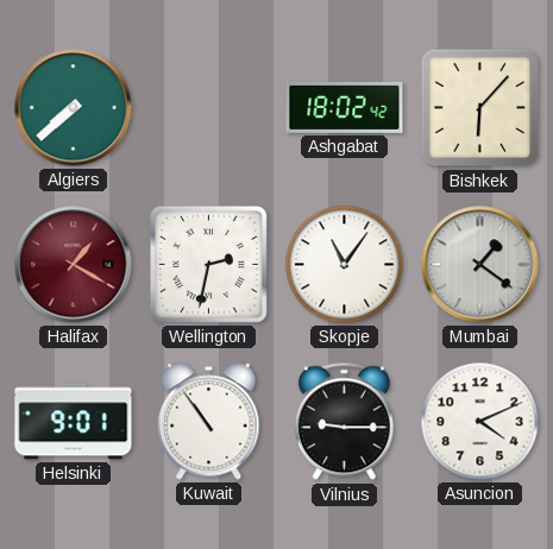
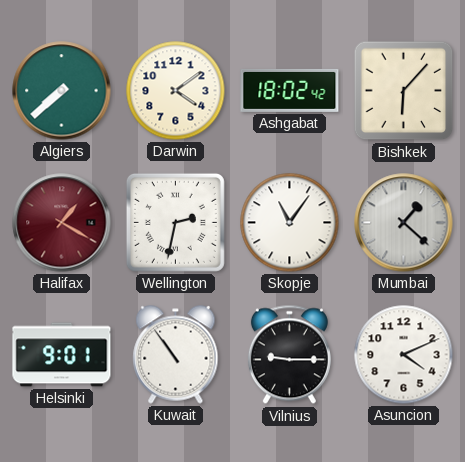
Darwin: none -> 4:09 (176, 91)
Mumbai: 1:21 -> 1:22 (404, 223)
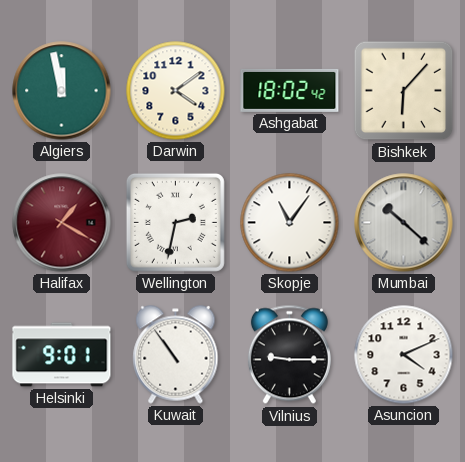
Algiers: 7:38 -> 11:58 (62, 91)
Mumbai: 1:22 -> 10:22 (404, 223)
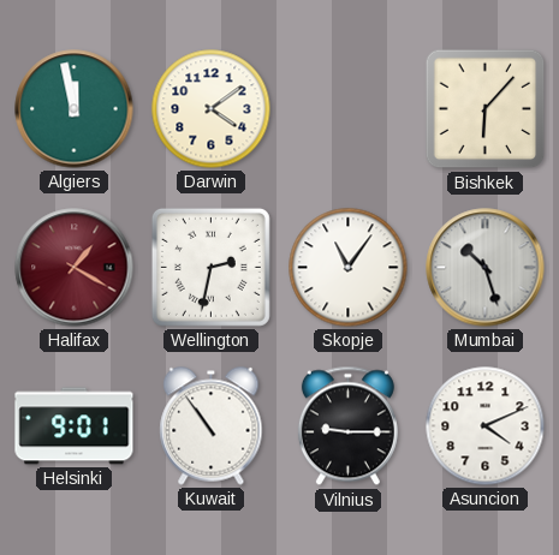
Ashgabat: 18:02 -> none (290, 90)
Mumbai: 10:22 -> 10:27 (486, 268)
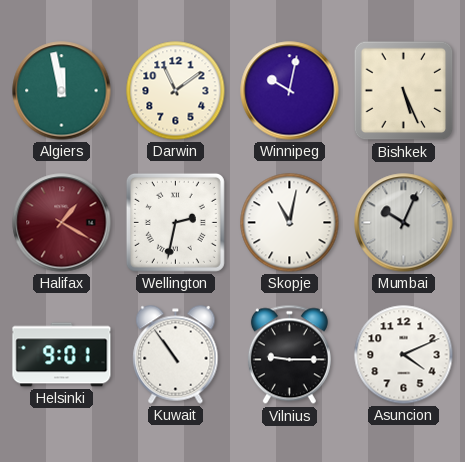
Darwin: 4:09 -> 11:09 (176, 91)
Winnipeg: none -> 10:02 (290, 91)
Bishkek: 6:07 -> 5:26 (404, 91)
Skopje: 11:06 -> 11:02 (290, 223)
Mumbai: 10:27 -> 10:04 (404, 223)
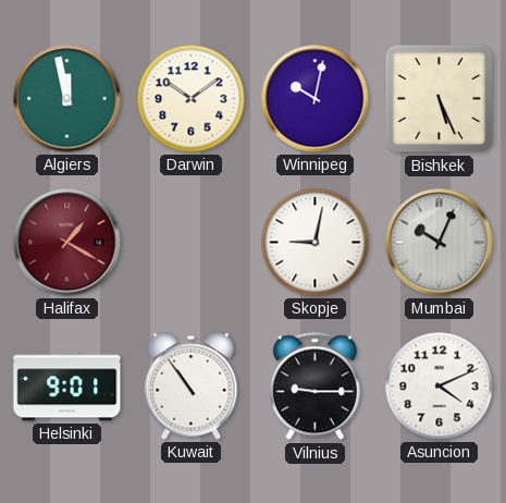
Darwin: 11:09 -> 10:09 (192, 99)
Wellington: 2:32 -> none (175, 222)
Skopje: 11:02 -> 9:02 (316, 243)
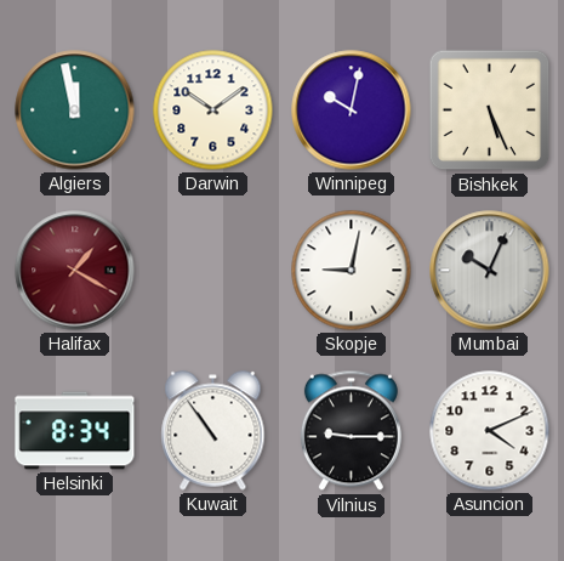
Helsinki: 9:01 -> 8:34 (75, 431)
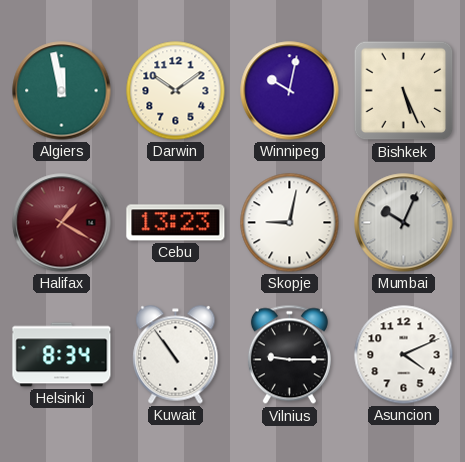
Cebu: none -> 13:23 (176, 223)
